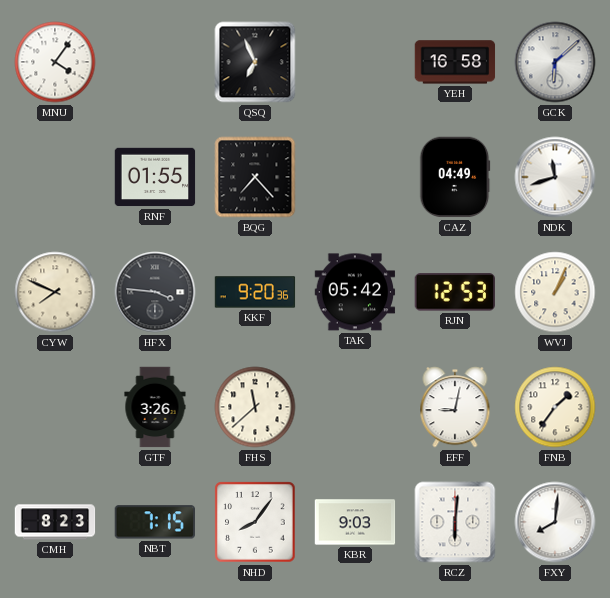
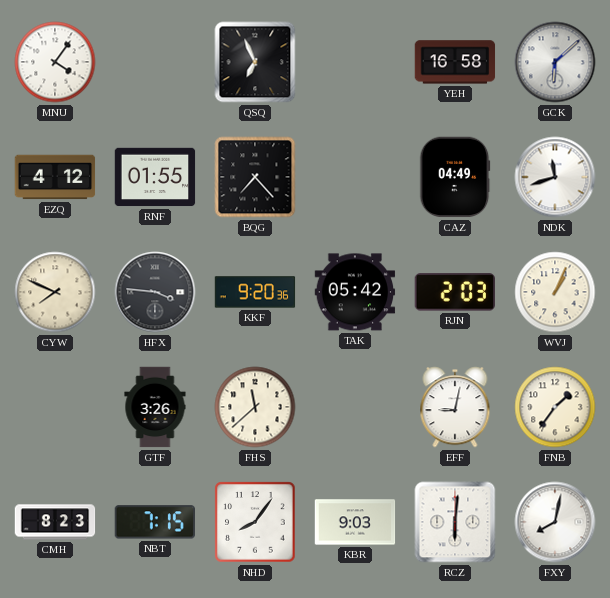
EZQ: none -> 4:12 (55, 177)
RJN: 12:53 -> 2:03 (455, 292)
FXY: 8:01 -> 8:02 (555, 522)
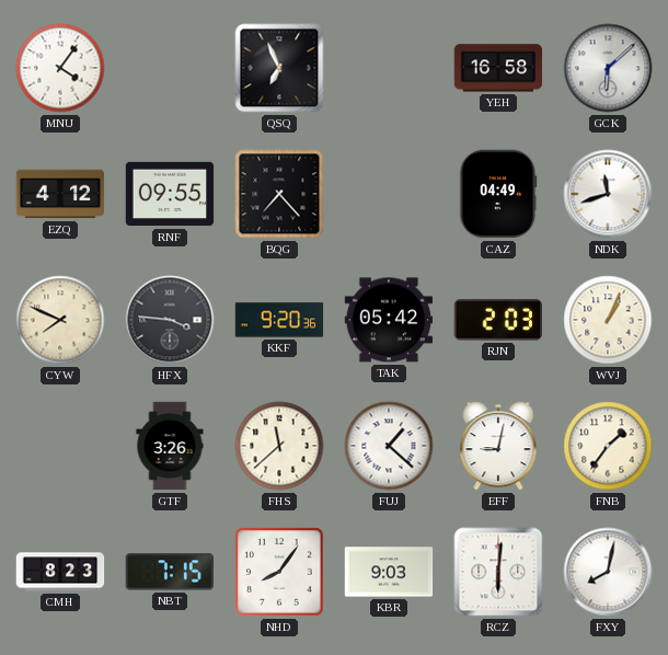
RNF: 01:55 -> 09:55 (170, 194)
FUJ: none -> 1:22 (389, 446)
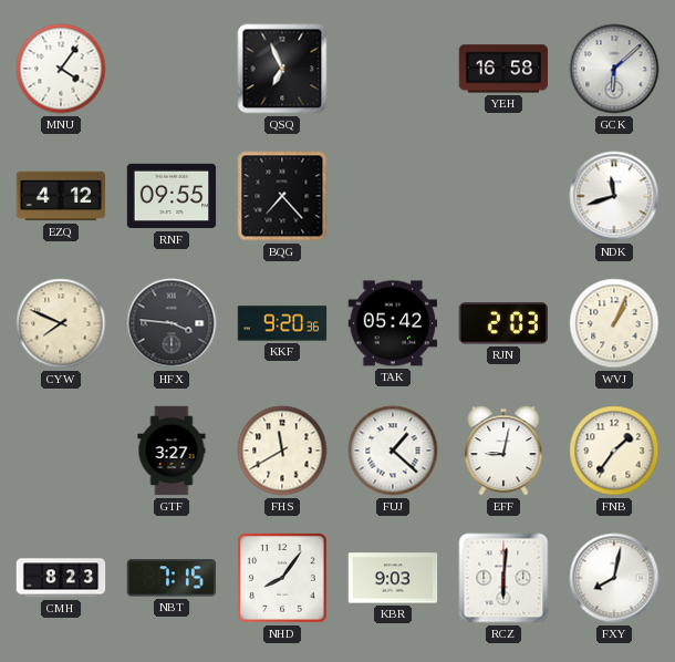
CAZ: 04:49 -> none (498, 194)
GTF: 3:26 -> 3:27 (172, 451)
FHS: 11:38 -> 11:40 (282, 451)
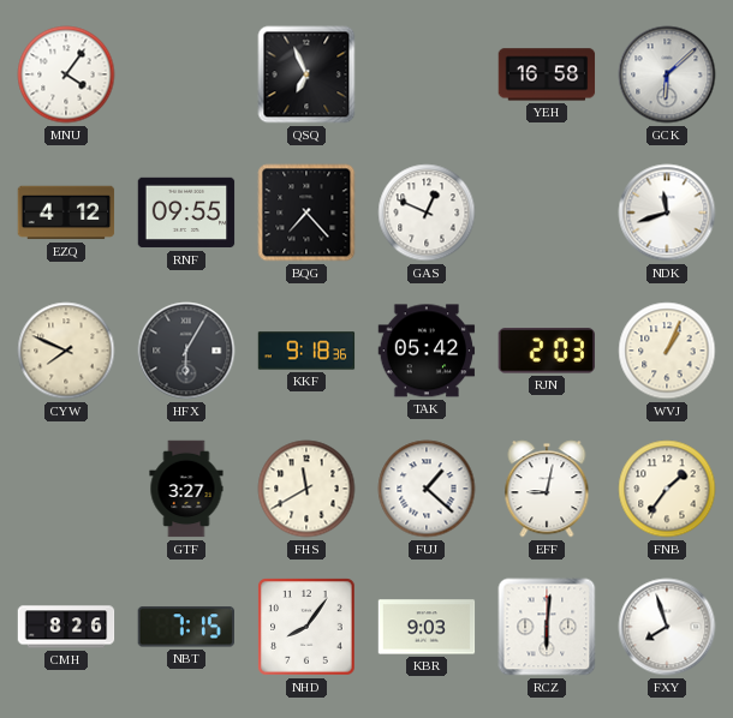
GAS: none -> 12:49 (427, 213)
HFX: 3:46 -> 6:05 (186, 351)
KKF: 9:20 -> 9:18 (306, 351)
CMH: 8:23 -> 8:26 (66, 627)
FXY: 8:02 -> 7:57 (667, 627)
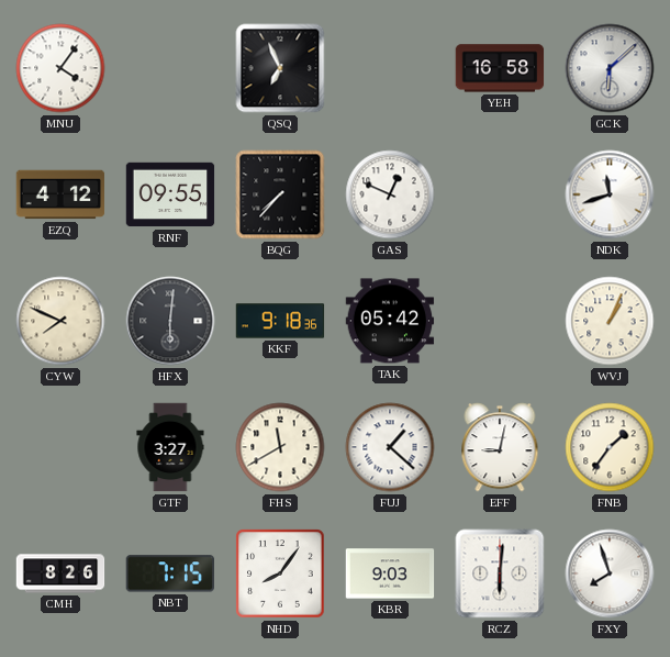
BQG: 7:23 -> 7:37 (280, 194)
HFX: 6:05 -> 6:01 (170, 321)
RJN: 2:03 -> none (547, 351)
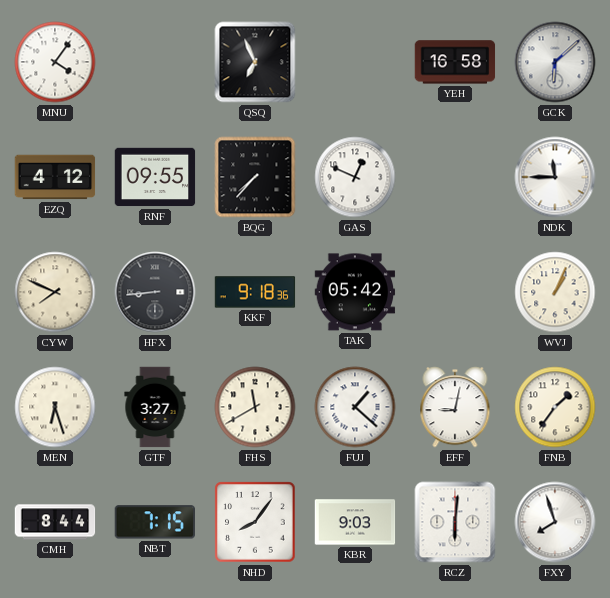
NDK: 11:42 -> 11:45 (555, 177)
HFX: 6:01 -> 8:44 (155, 292)
MEN: none -> 6:27 (55, 407)
CMH: 8:26 -> 8:44 (55, 522)
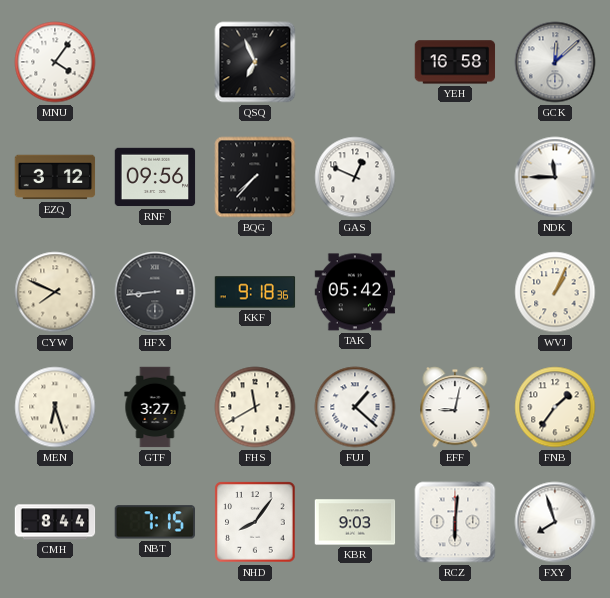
GCK: 6:08 -> 12:08 (555, 62)
EZQ: 4:12 -> 3:12 (55, 177)
RNF: 09:55 -> 09:56 (155, 177)
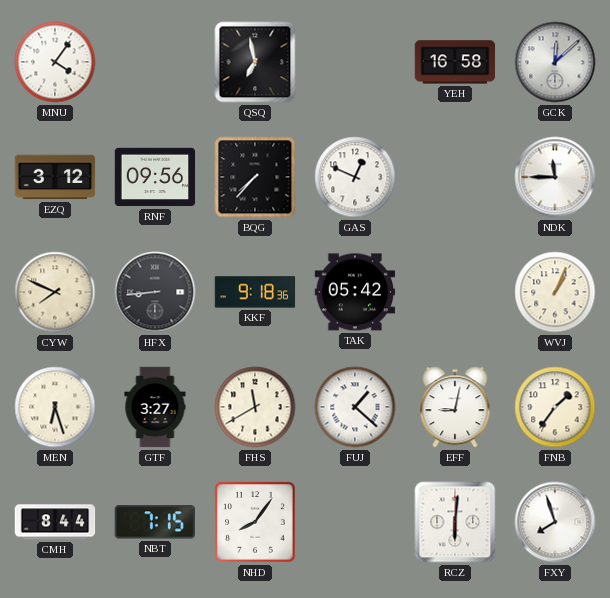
QSQ: 6:56 -> 6:58 (255, 62)
KBR: 9:03 -> none (355, 522)
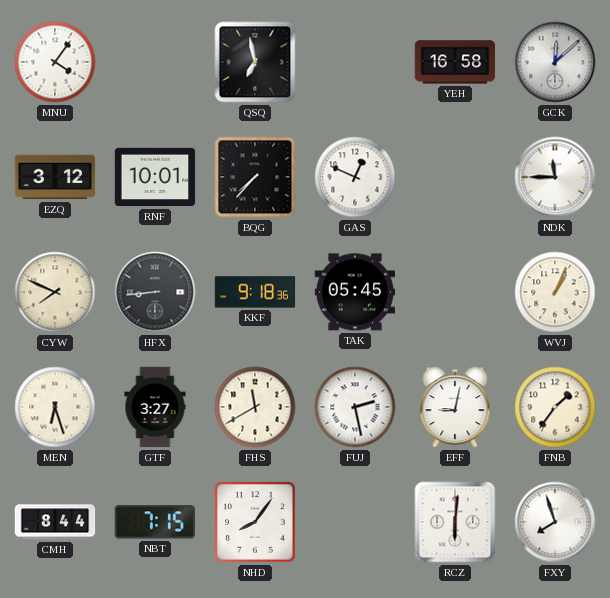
RNF: 09:56 -> 10:01 (155, 177)
TAK: 05:42 -> 05:45 (355, 292)
FUJ: 1:22 -> 2:28 (355, 407)
